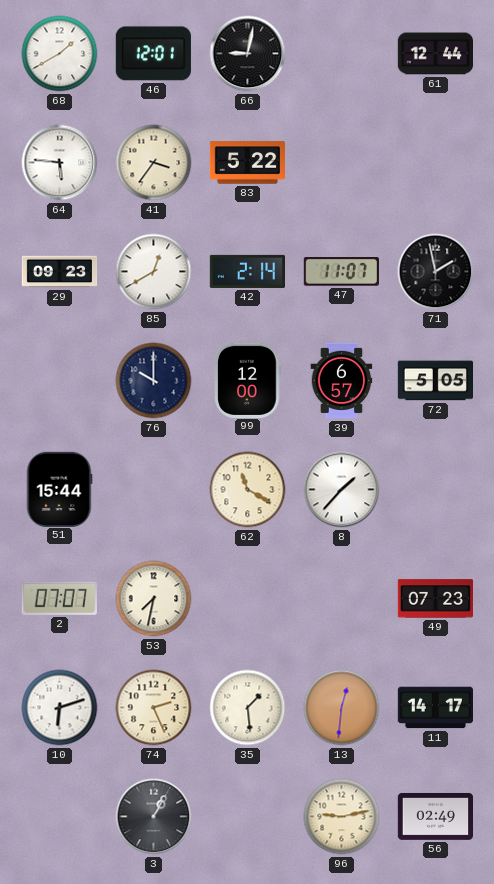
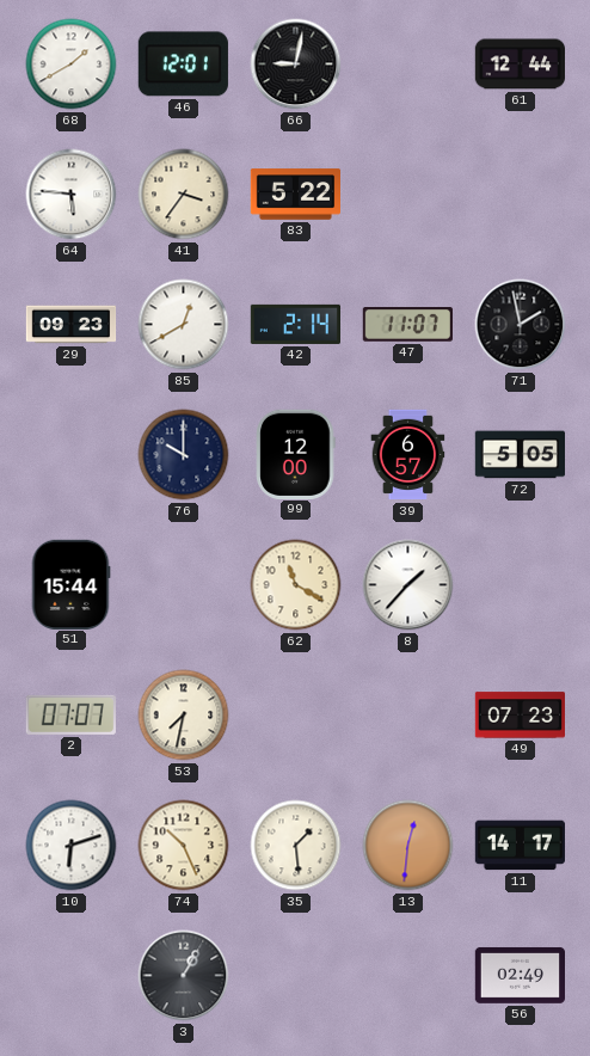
74: 2:26 -> 10:26 (184, 846)
96: 9:13 -> none (342, 817)
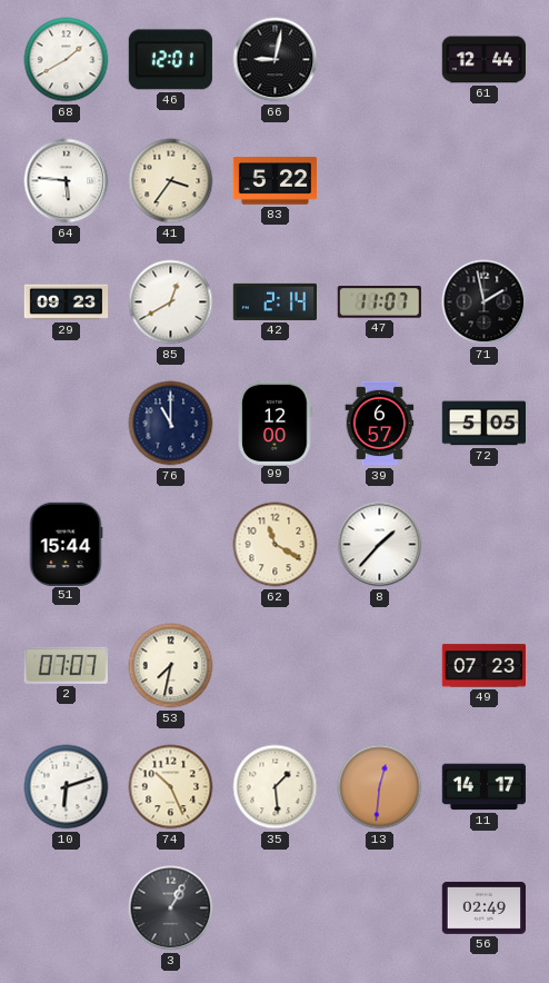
76: 10:00 -> 11:00 (171, 424)
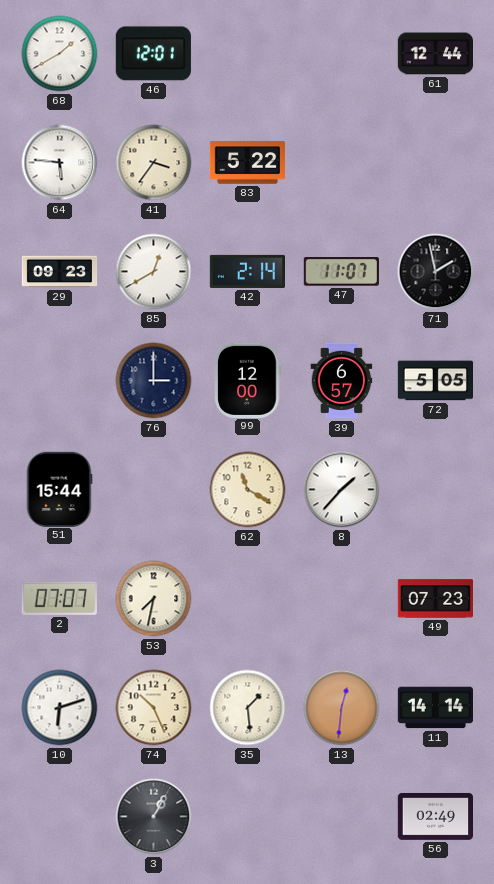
66: 9:02 -> none (276, 60)
76: 11:00 -> 3:00 (154, 381)
11: 14:17 -> 14:14 (435, 708)
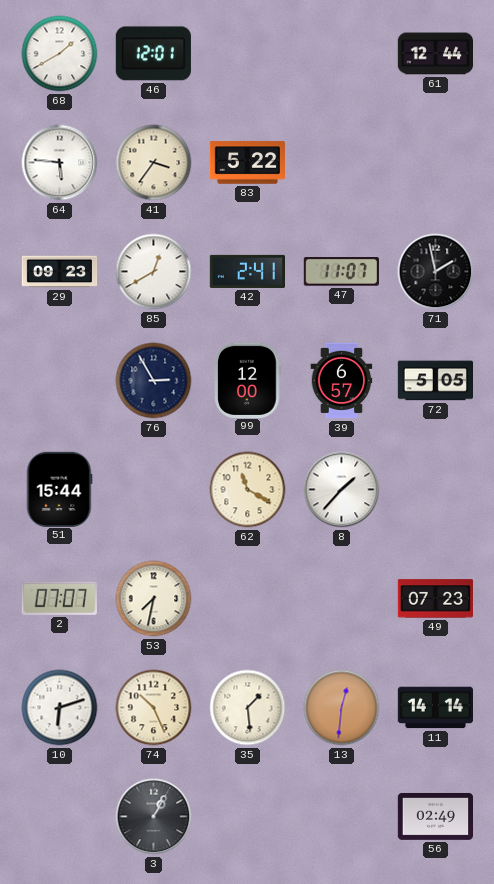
42: 2:14 -> 2:41 (247, 271)
76: 3:00 -> 2:55 (154, 381)
